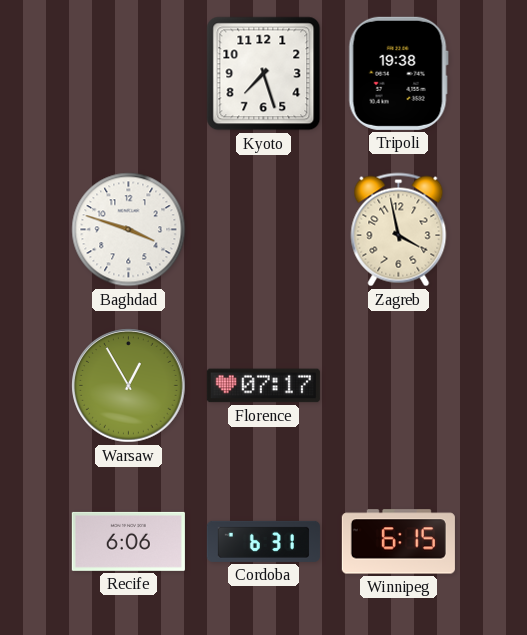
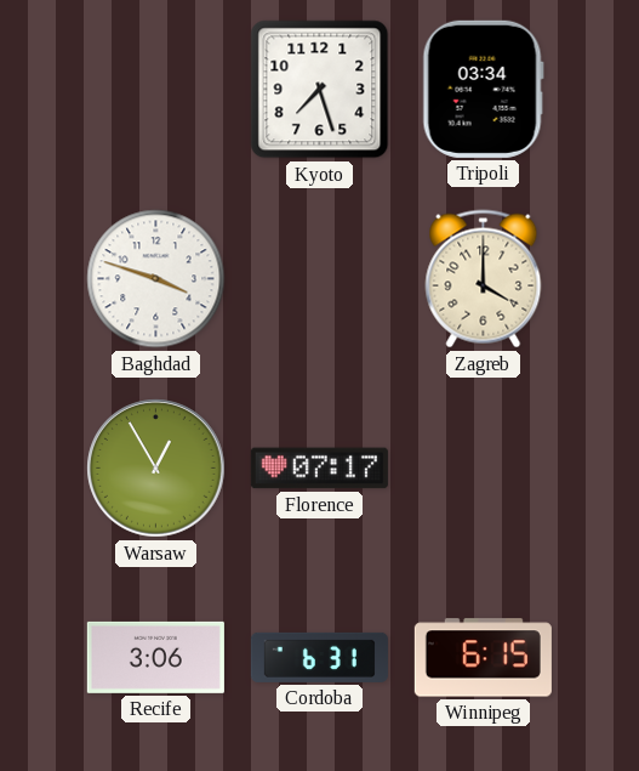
Tripoli: 19:38 -> 03:34 (483, 89)
Zagreb: 3:58 -> 4:00 (484, 279)
Recife: 6:06 -> 3:06 (155, 657)
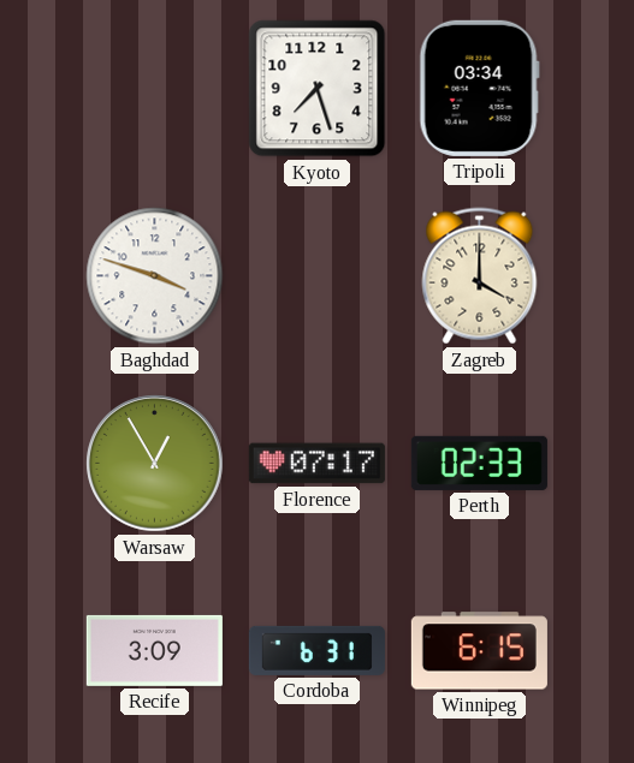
Perth: none -> 02:33 (479, 463)
Recife: 3:06 -> 3:09 (154, 650)
